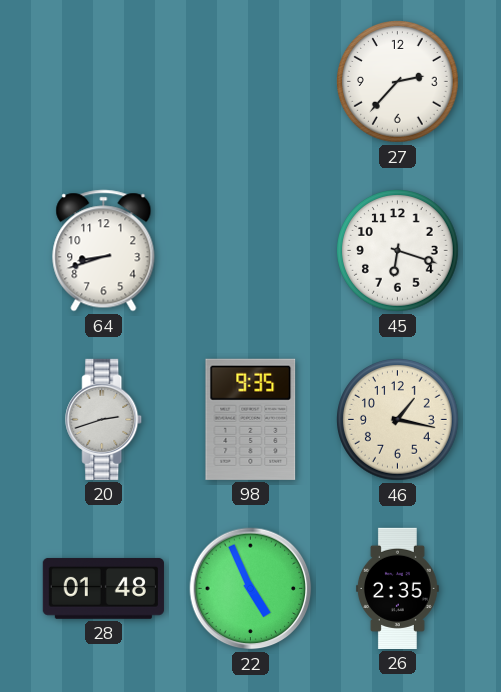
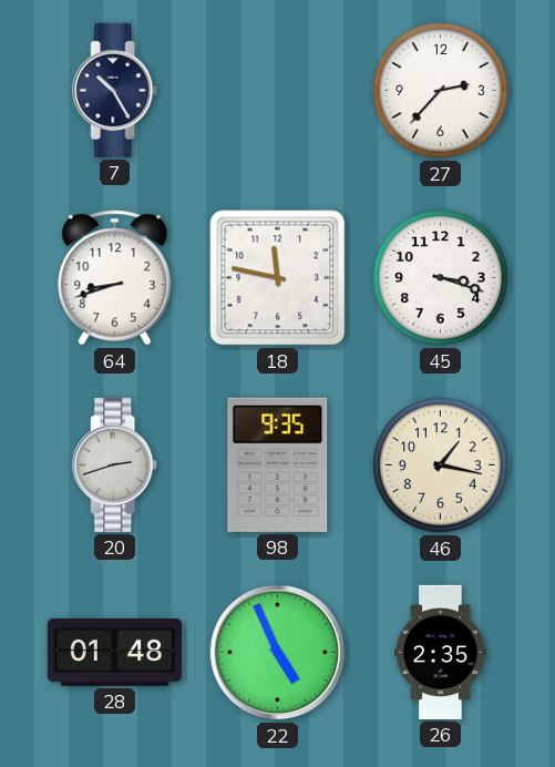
7: none -> 10:25 (115, 90)
18: none -> 11:47 (278, 278)
45: 6:18 -> 3:18 (441, 278)
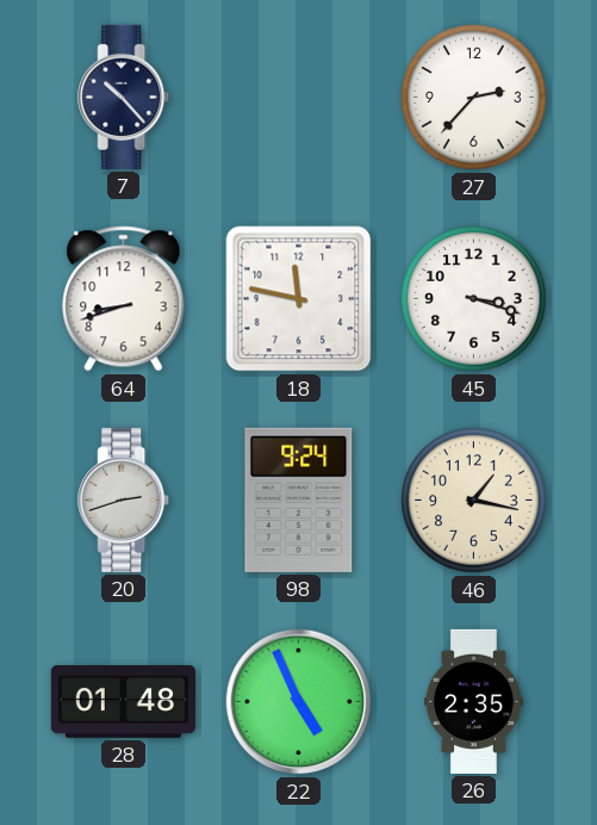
7: 10:25 -> 10:23 (124, 97)
98: 9:35 -> 9:24 (299, 500)
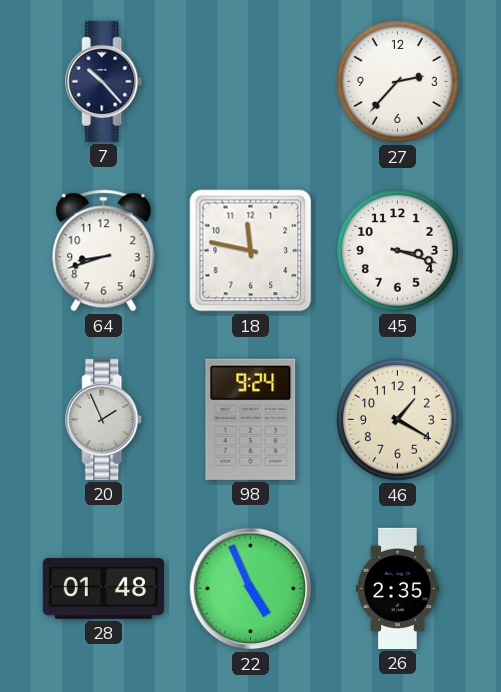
20: 2:42 -> 1:56 (104, 419)
46: 1:17 -> 1:20 (398, 420)
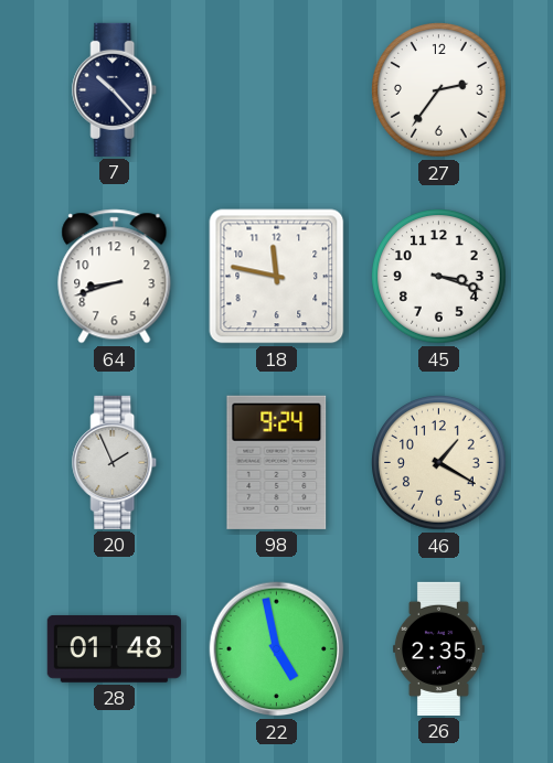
27: 2:37 -> 2:36 (439, 90)
22: 4:56 -> 4:58 (277, 649)
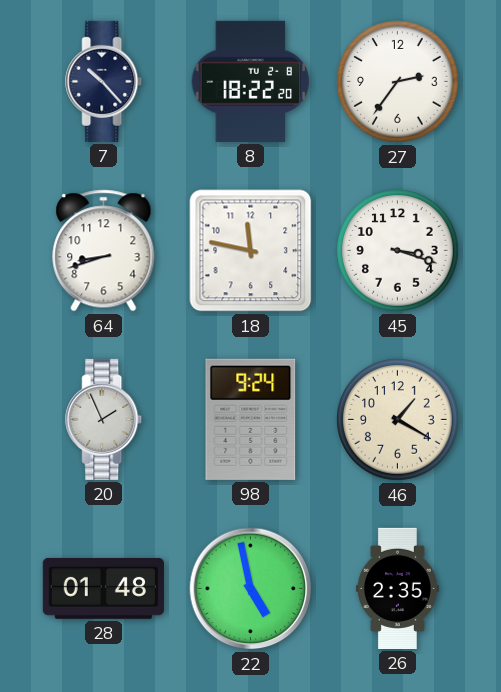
8: none -> 18:22 (251, 81)
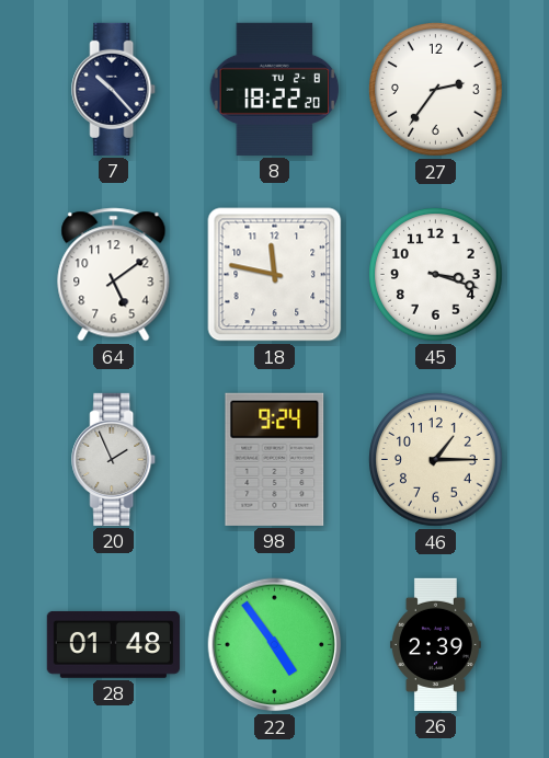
64: 8:42 -> 5:09 (114, 275)
46: 1:20 -> 1:15 (436, 460)
22: 4:58 -> 4:54 (275, 645)
26: 2:35 -> 2:39 (435, 644)
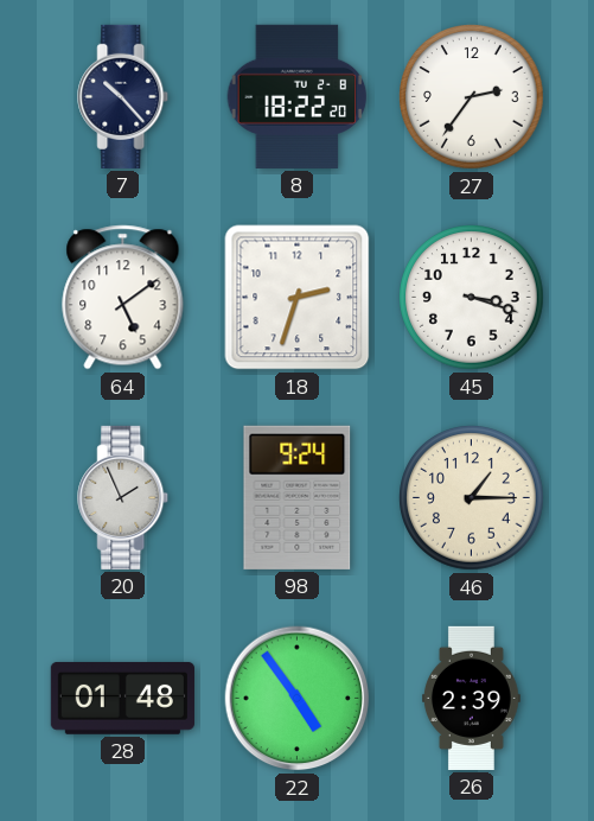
18: 11:47 -> 2:33 (298, 298)
